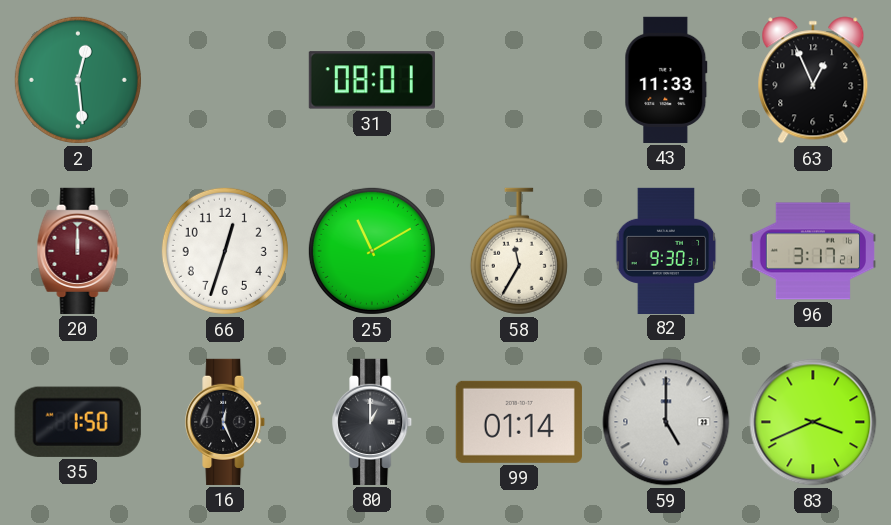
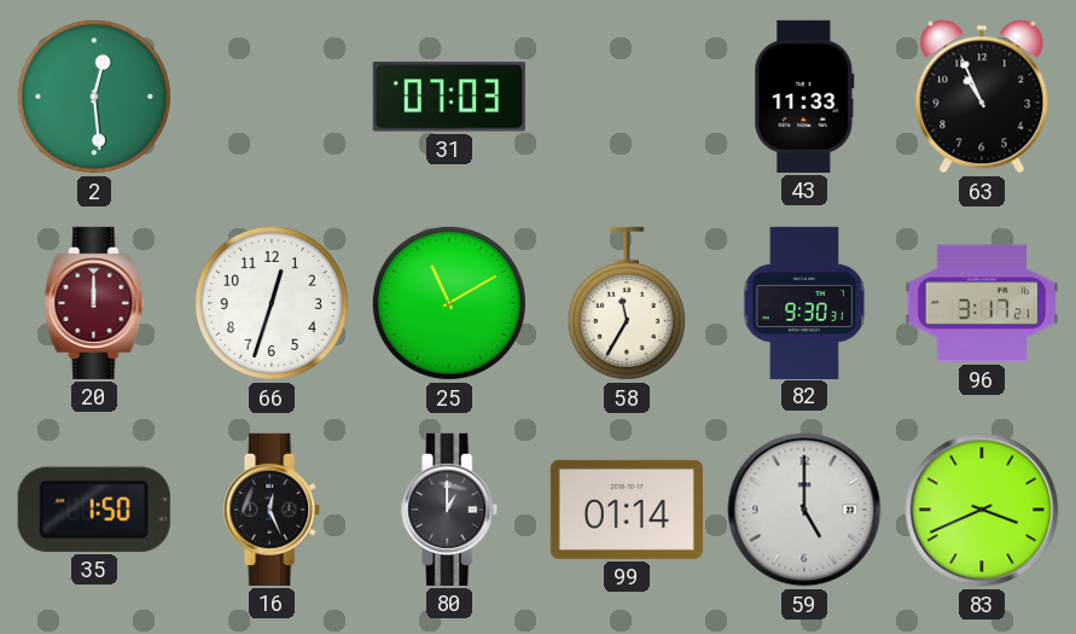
31: 08:01 -> 07:03 (449, 97)
63: 12:56 -> 10:56 (982, 97)
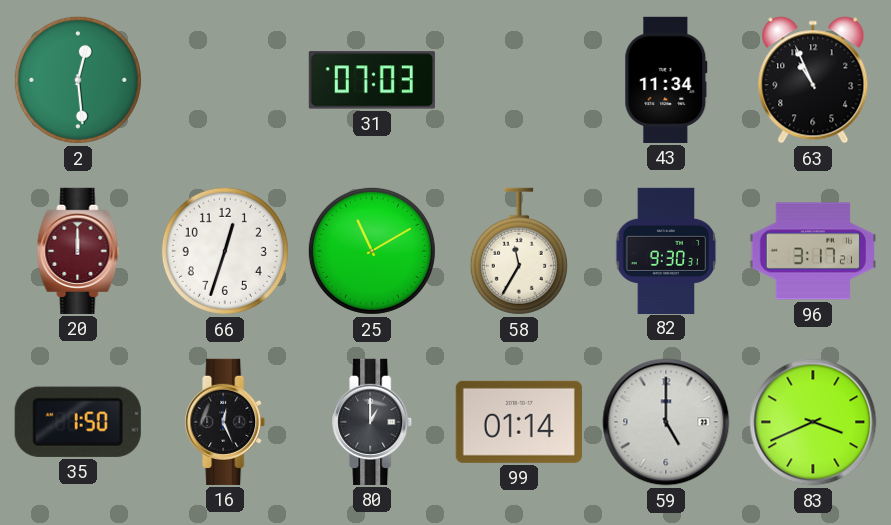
43: 11:33 -> 11:34 (666, 80)
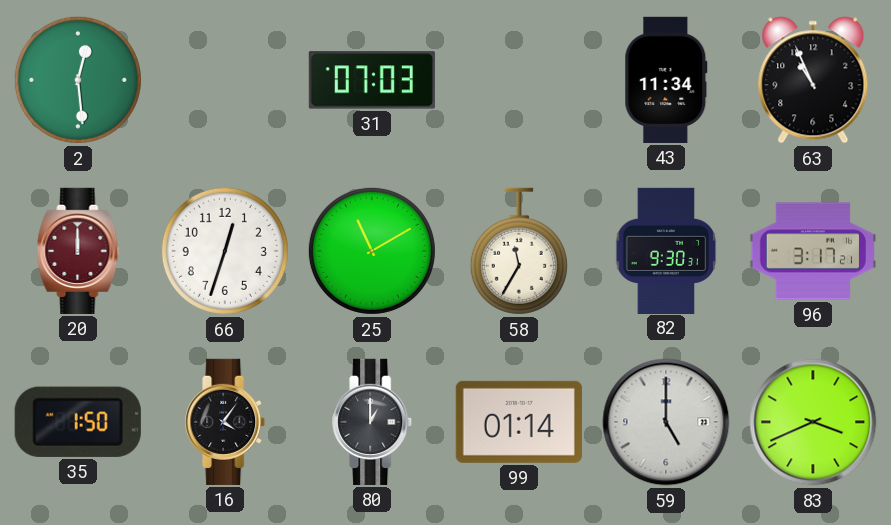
16: 12:26 -> 4:06 (226, 422)
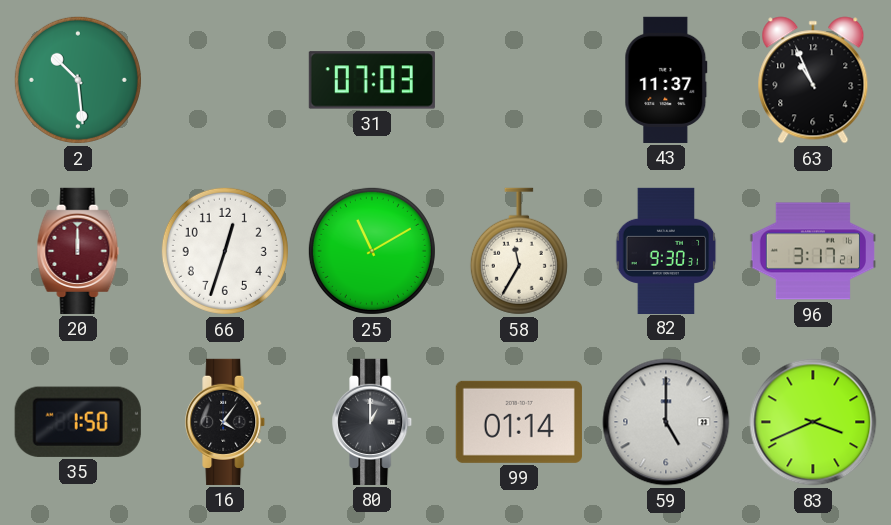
2: 12:29 -> 10:29 (78, 80)
43: 11:34 -> 11:37 (666, 80)
